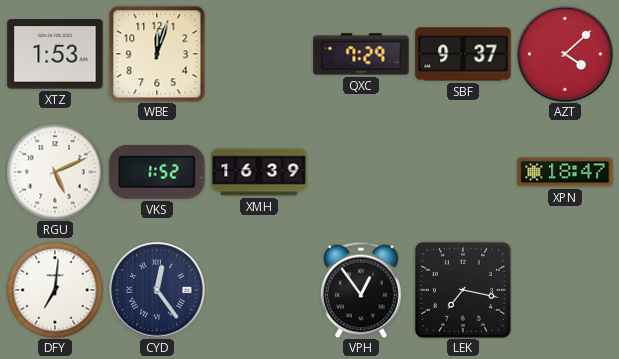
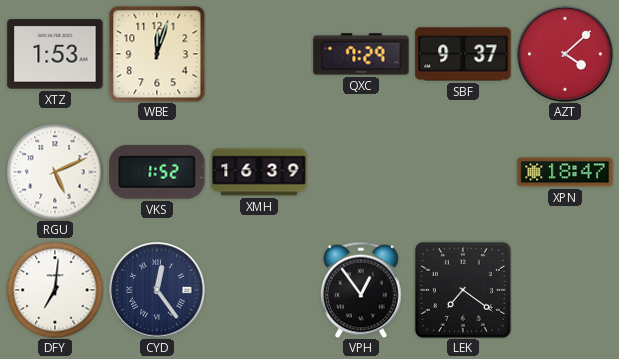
LEK: 7:17 -> 7:21 (463, 290)
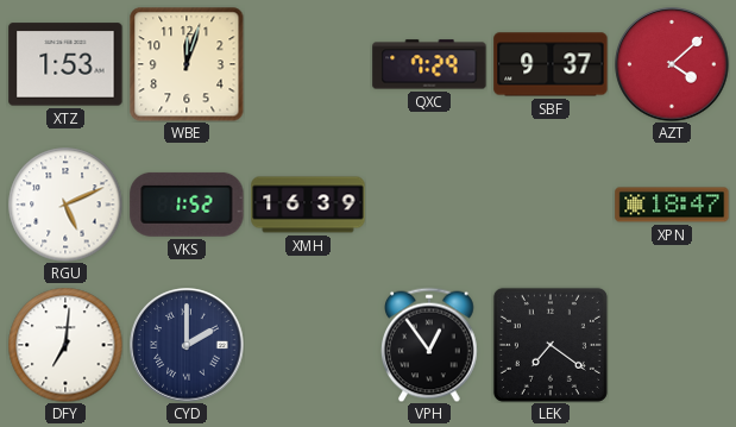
CYD: 12:24 -> 2:00 (187, 345)
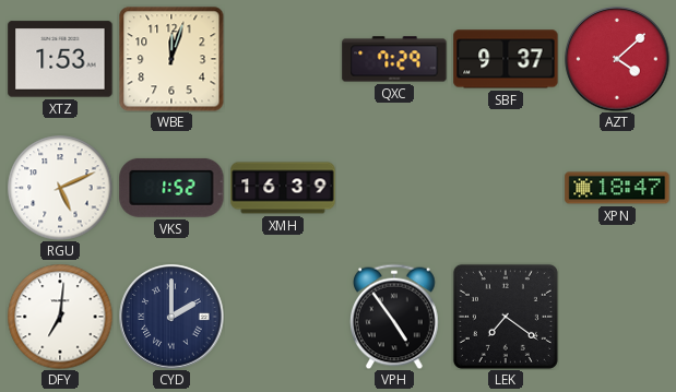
VPH: 12:54 -> 4:54 (395, 317)
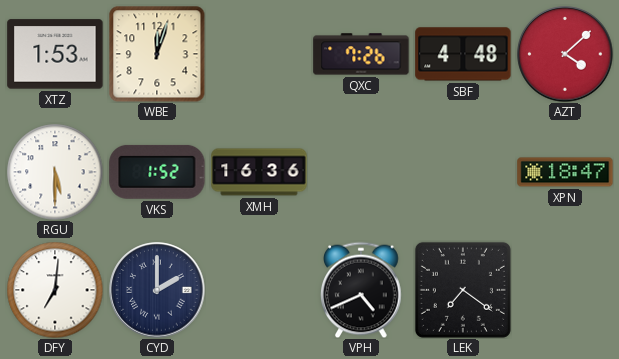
QXC: 7:29 -> 7:26 (361, 54)
SBF: 9:37 -> 4:48 (463, 54)
RGU: 5:11 -> 5:30 (55, 172)
XMH: 16:39 -> 16:36 (259, 172)
VPH: 4:54 -> 4:41 (362, 290)
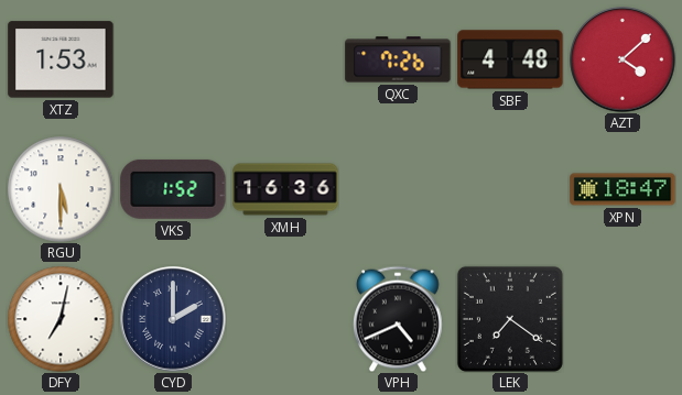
WBE: 12:03 -> none (157, 54)
DFY: 7:01 -> 7:02 (61, 319)
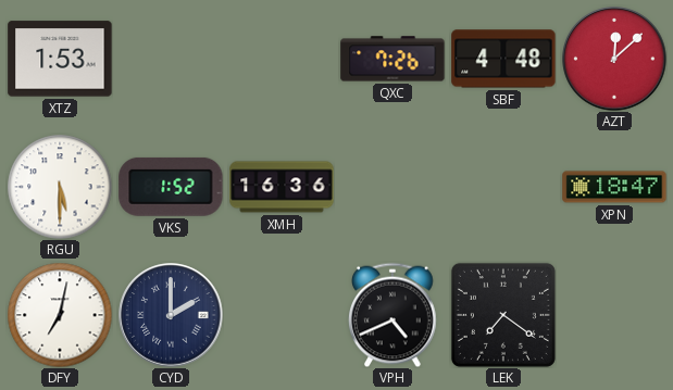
AZT: 4:08 -> 12:08 (614, 59)
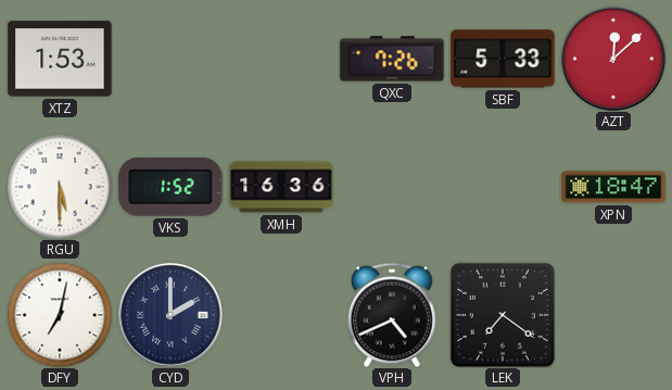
SBF: 4:48 -> 5:33 (503, 59)
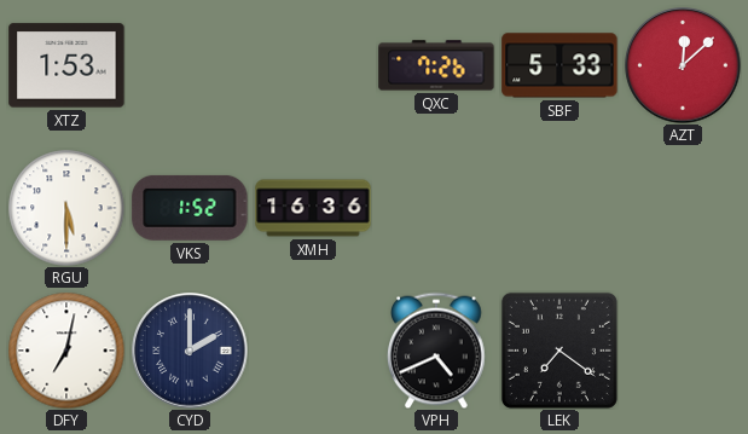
XPN: 18:47 -> none (613, 187)
